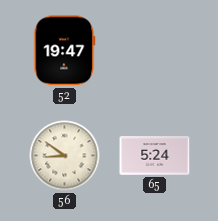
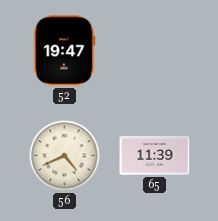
56: 8:51 -> 4:41 (65, 156)
65: 5:24 -> 11:39 (155, 156)
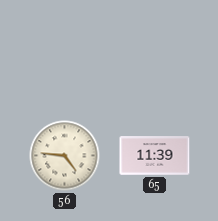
52: 19:47 -> none (65, 51)
56: 4:41 -> 4:46 (65, 156)
